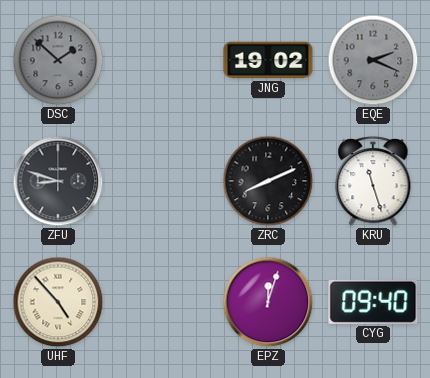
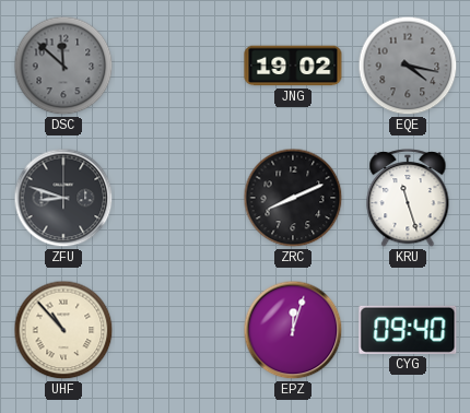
DSC: 1:52 -> 11:52 (63, 66)
EQE: 2:19 -> 4:17 (408, 66)
UHF: 4:53 -> 10:53 (63, 330)
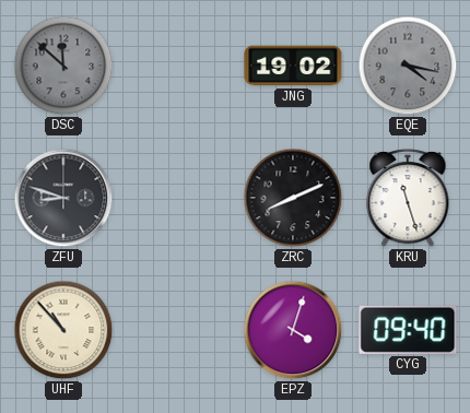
EPZ: 12:03 -> 4:03 (293, 330)
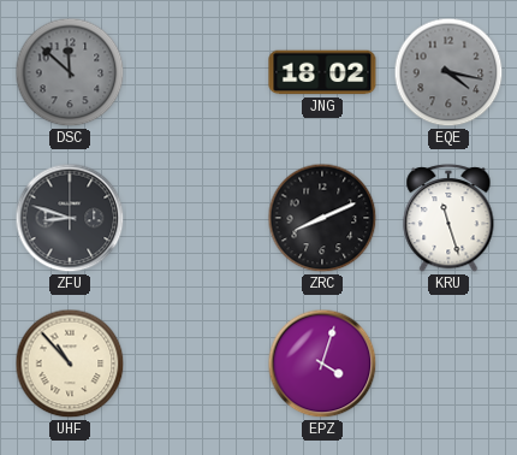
JNG: 19:02 -> 18:02 (322, 72)
CYG: 09:40 -> none (408, 330)
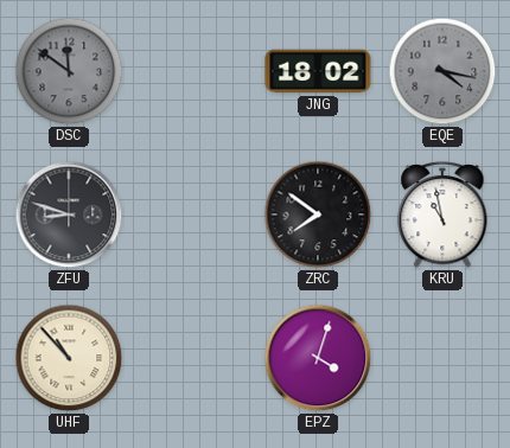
DSC: 11:52 -> 11:51 (69, 71)
ZRC: 8:11 -> 7:51 (318, 215)
KRU: 11:27 -> 10:58 (442, 216)
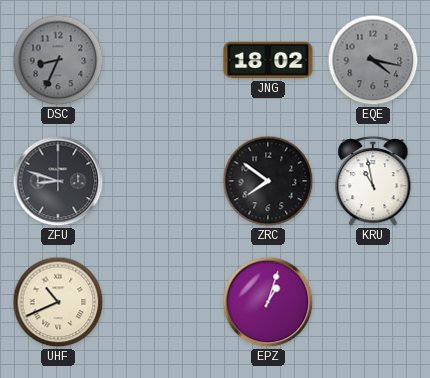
DSC: 11:51 -> 8:34 (58, 60)
UHF: 10:53 -> 10:41 (58, 302)
EPZ: 4:03 -> 1:03 (268, 302)
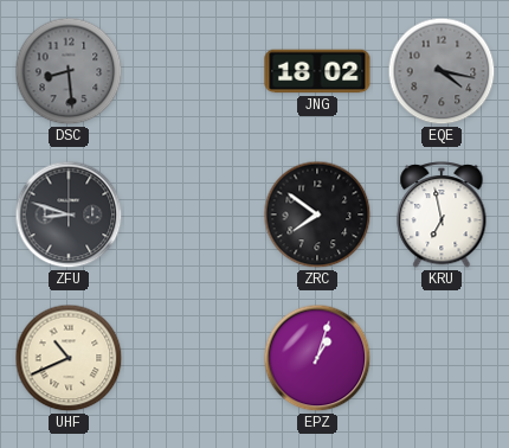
DSC: 8:34 -> 8:29 (69, 71)
KRU: 10:58 -> 6:58 (442, 216)
